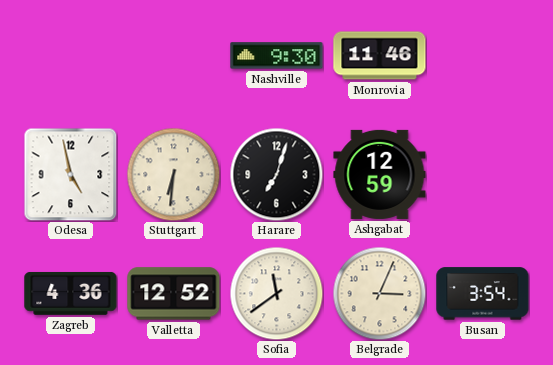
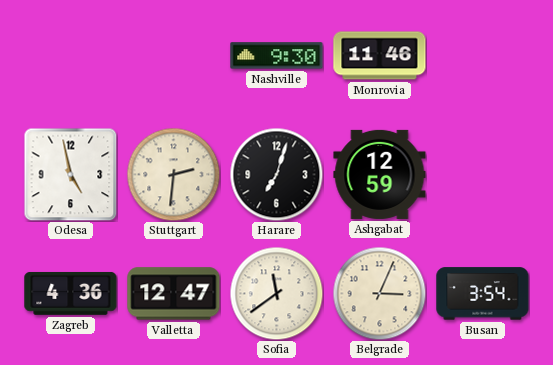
Stuttgart: 6:31 -> 2:31 (173, 174)
Valletta: 12:52 -> 12:47 (174, 294)
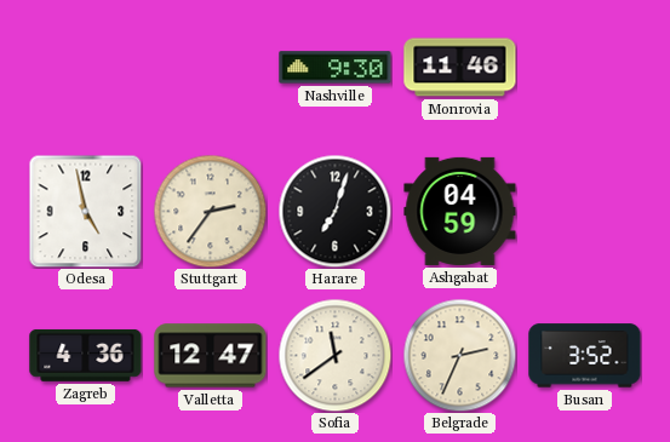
Stuttgart: 2:31 -> 2:36 (210, 211)
Ashgabat: 12:59 -> 04:59 (460, 211)
Belgrade: 3:04 -> 2:34 (459, 355)
Busan: 3:54 -> 3:52 (585, 356)
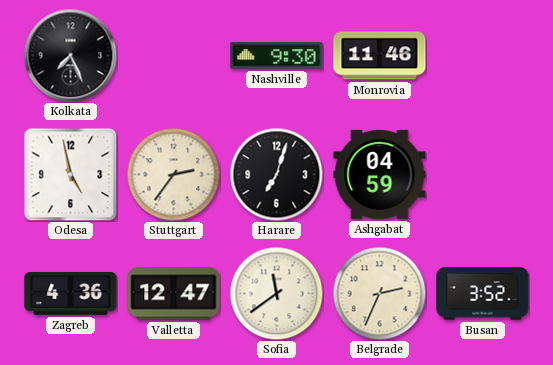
Kolkata: none -> 7:26 (70, 55)
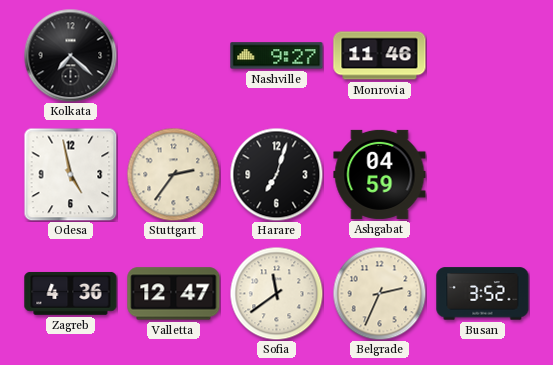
Kolkata: 7:26 -> 7:22 (70, 55)
Nashville: 9:30 -> 9:27 (277, 56)
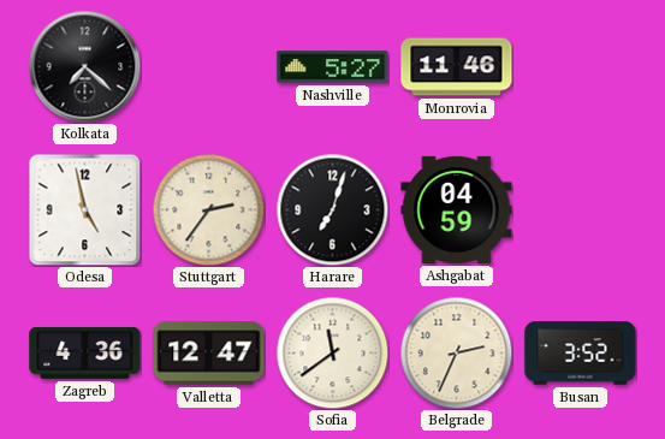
Nashville: 9:27 -> 5:27 (333, 67)
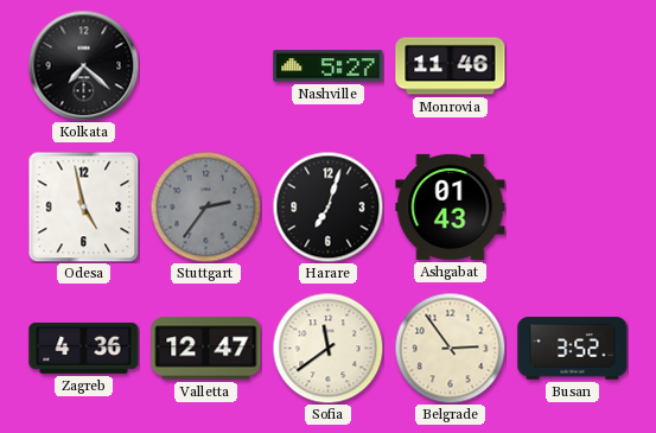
Stuttgart dial: cream -> grey (205, 206)
Ashgabat: 04:59 -> 01:43 (451, 206)
Belgrade: 2:34 -> 2:54 (450, 348)
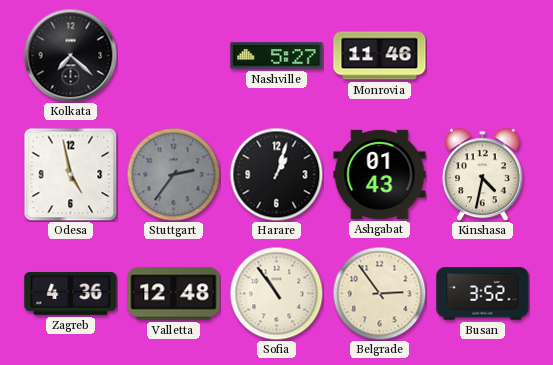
Harare: 7:03 -> 1:03 (276, 174)
Kinshasa: none -> 4:32 (482, 174)
Valletta: 12:47 -> 12:48 (174, 294)
Sofia: 11:39 -> 10:54 (276, 293)
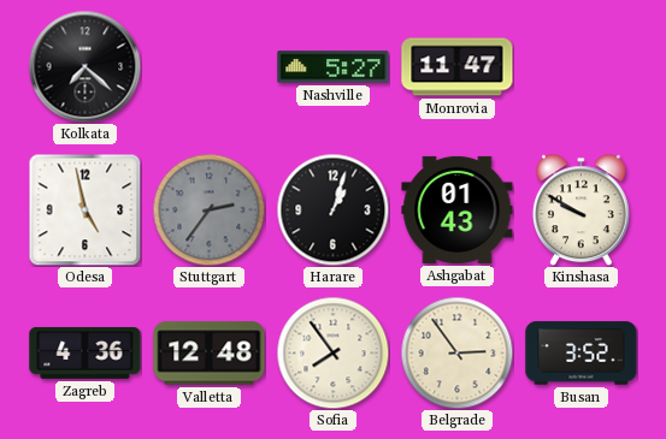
Monrovia: 11:46 -> 11:47 (458, 67)
Kinshasa: 4:32 -> 9:50 (580, 209)
Sofia: 10:54 -> 7:54 (332, 352)
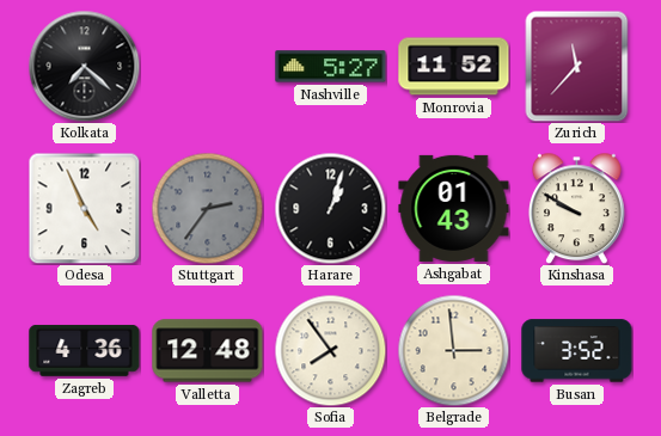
Monrovia: 11:47 -> 11:52 (454, 67)
Zurich: none -> 11:37 (577, 66)
Odesa: 4:58 -> 4:56 (84, 208)
Belgrade: 2:54 -> 2:59 (453, 350)
